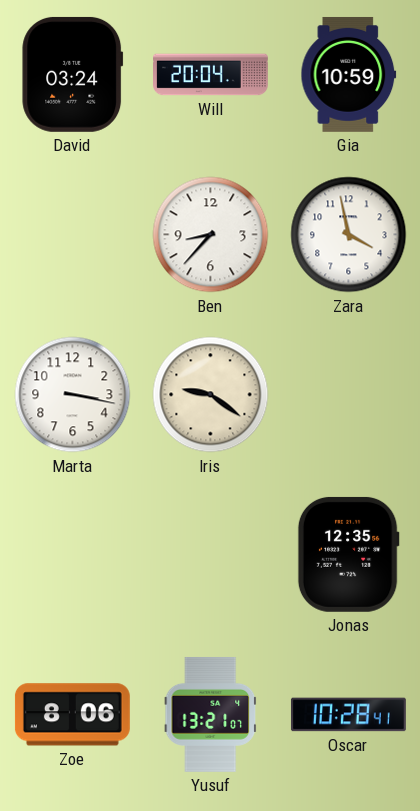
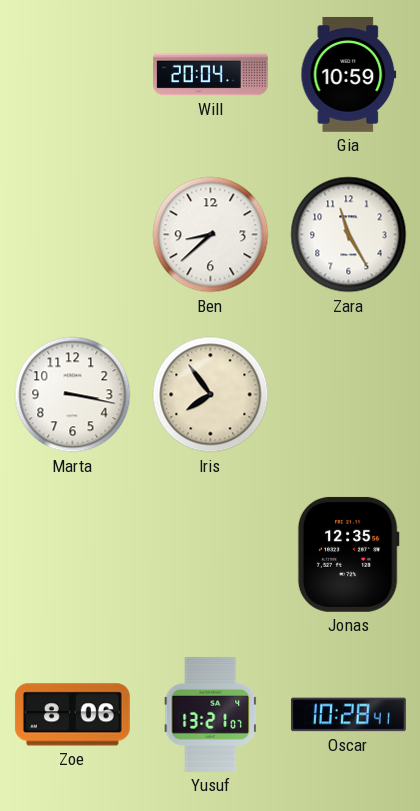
David: 03:24 -> none (73, 74)
Ben: 8:37 -> 8:38 (211, 235)
Zara: 3:58 -> 11:25 (349, 235)
Iris: 9:21 -> 7:54 (211, 395)
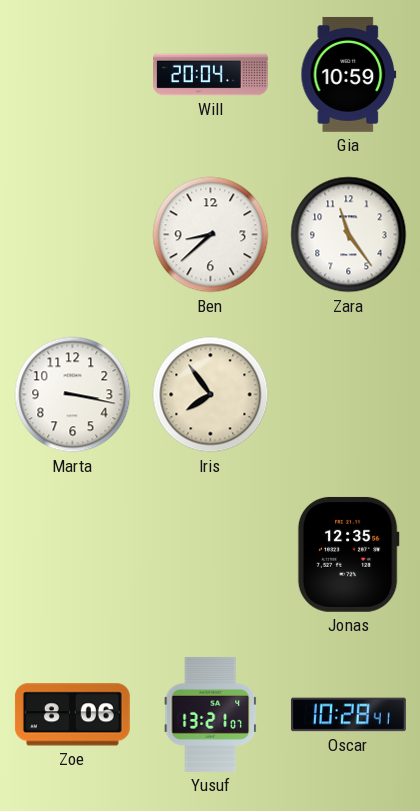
Zara: 11:25 -> 11:24 (349, 235)
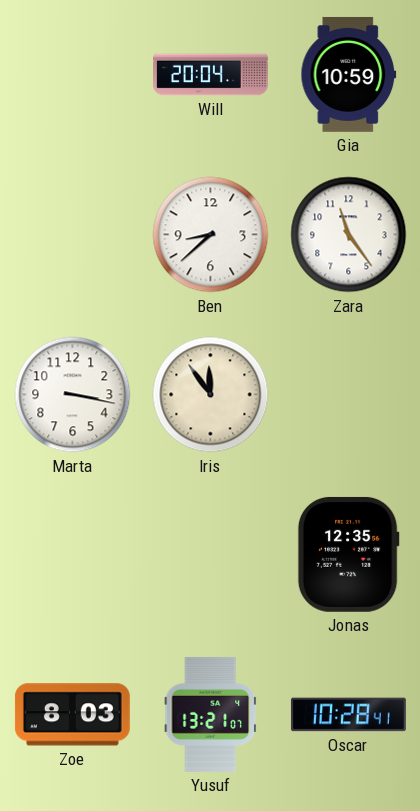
Iris: 7:54 -> 11:54 (211, 395)
Zoe: 8:06 -> 8:03 (72, 715)
